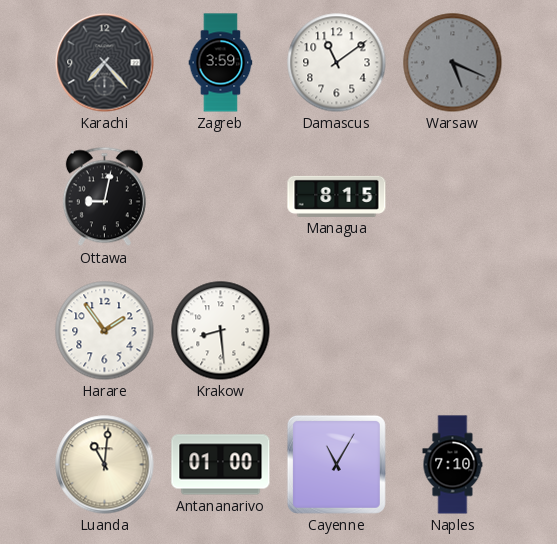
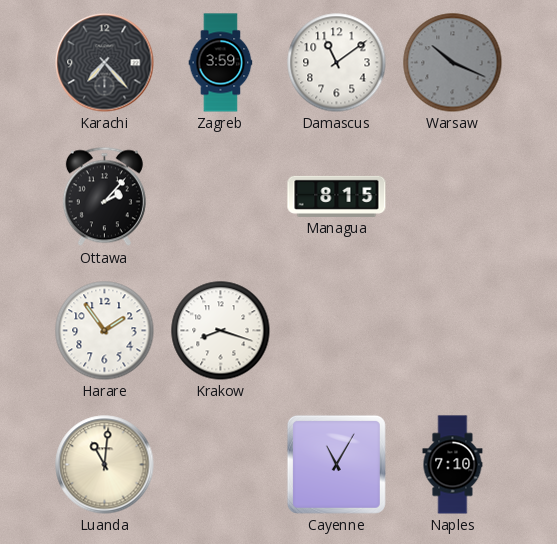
Warsaw: 5:19 -> 10:19 (453, 63)
Ottawa: 9:02 -> 2:07 (104, 197)
Krakow: 8:29 -> 8:18 (221, 331)
Antananarivo: 01:00 -> none (221, 465)
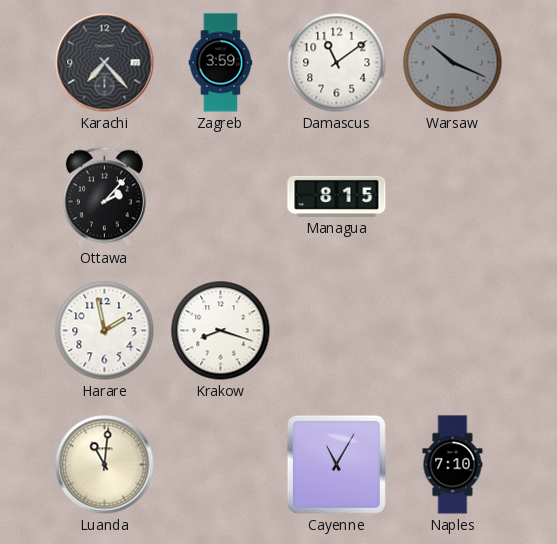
Harare: 1:54 -> 1:58 (105, 331)
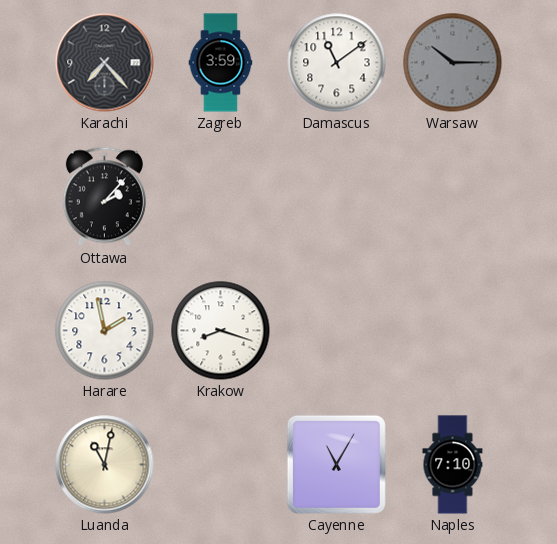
Warsaw: 10:19 -> 10:15 (453, 63)
Managua: 8:15 -> none (337, 196)
Luanda: 11:01 -> 11:02 (105, 465)
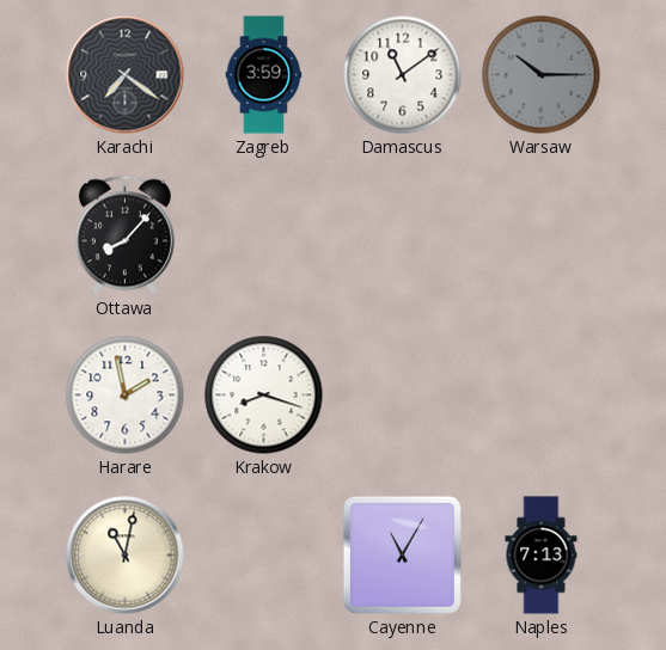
Karachi: 7:23 -> 7:21 (126, 75)
Ottawa: 2:07 -> 8:07 (124, 235)
Naples: 7:10 -> 7:13 (542, 556)
